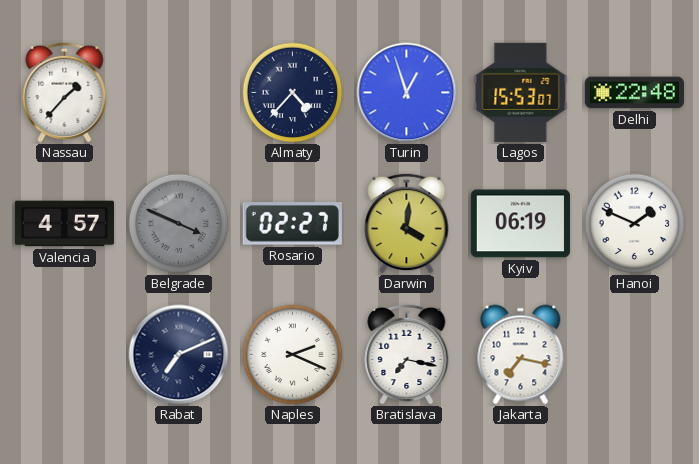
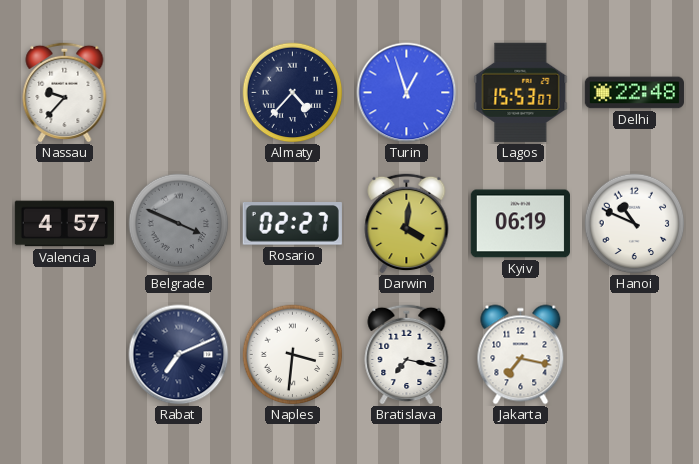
Nassau: 1:37 -> 9:37 (65, 92)
Hanoi: 1:49 -> 10:49 (635, 224)
Naples: 2:19 -> 3:31 (293, 355)
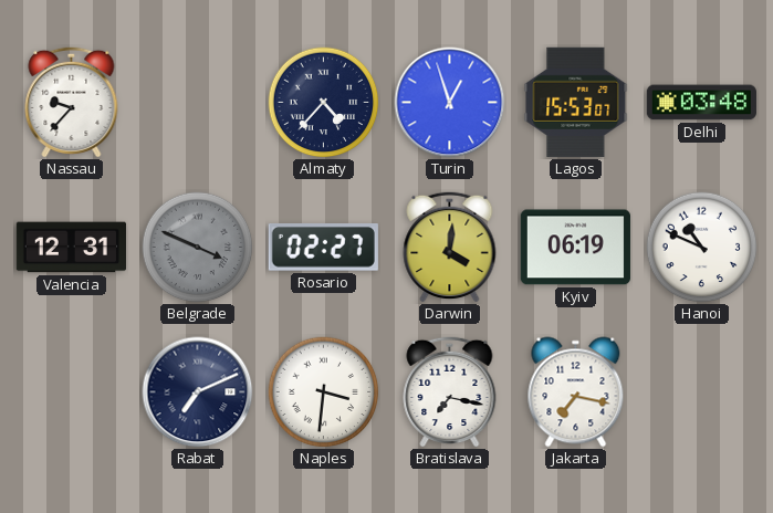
Delhi: 22:48 -> 03:48 (701, 103)
Valencia: 4:57 -> 12:31 (71, 248)
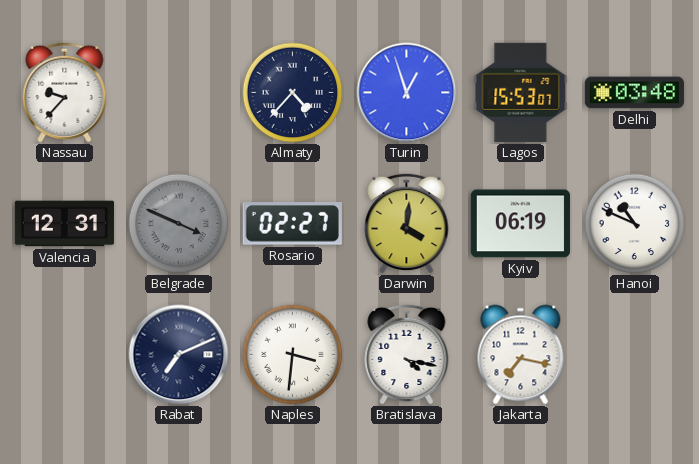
Bratislava: 7:17 -> 4:17 (407, 354)
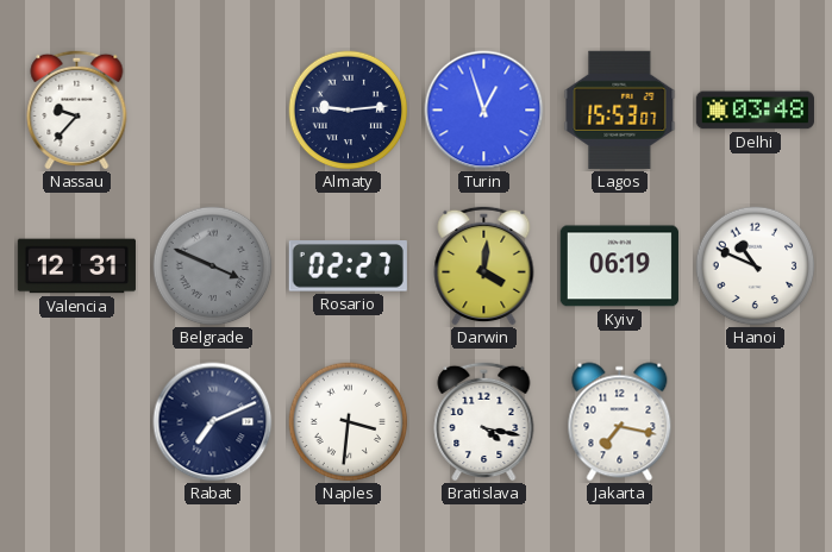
Almaty: 4:37 -> 9:14 (349, 111)
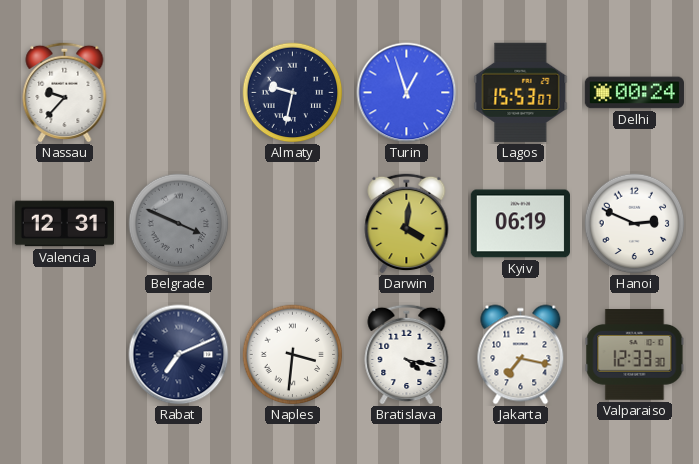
Almaty: 9:14 -> 9:32 (293, 93)
Delhi: 03:48 -> 00:24 (634, 93)
Rosario: 02:27 -> none (348, 266)
Hanoi: 10:49 -> 2:49 (635, 224)
Valparaiso: none -> 12:33 (635, 355)
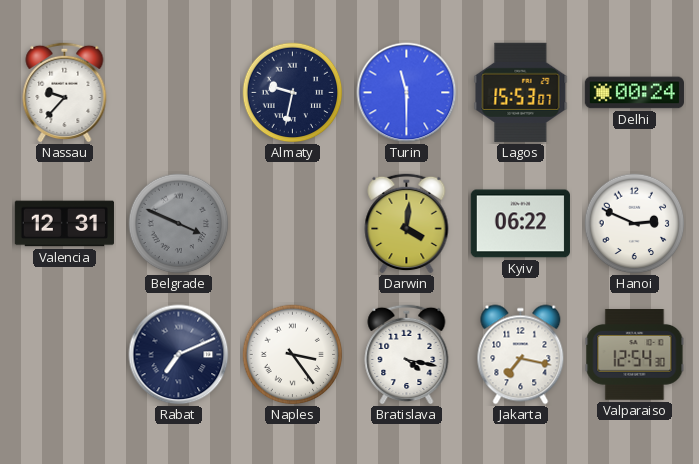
Turin: 12:57 -> 11:30 (407, 93)
Kyiv: 06:19 -> 06:22 (520, 224)
Naples: 3:31 -> 3:24 (293, 355)
Valparaiso: 12:33 -> 12:54 (635, 355)
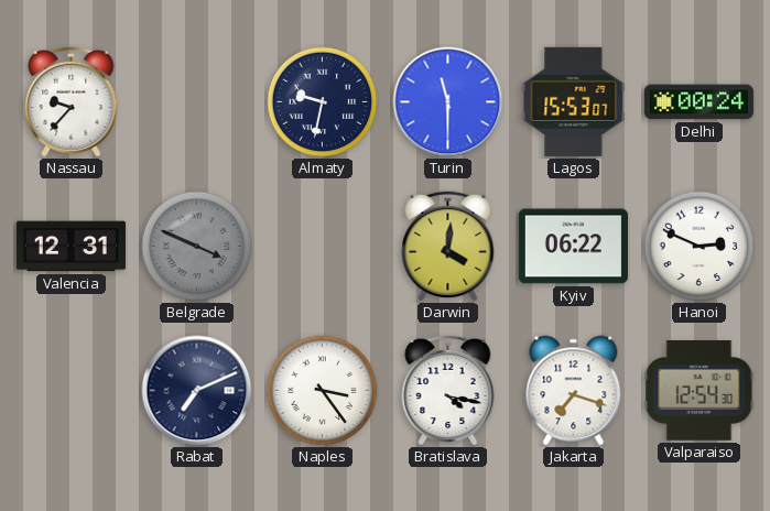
Jakarta: 7:17 -> 7:18 (574, 391)
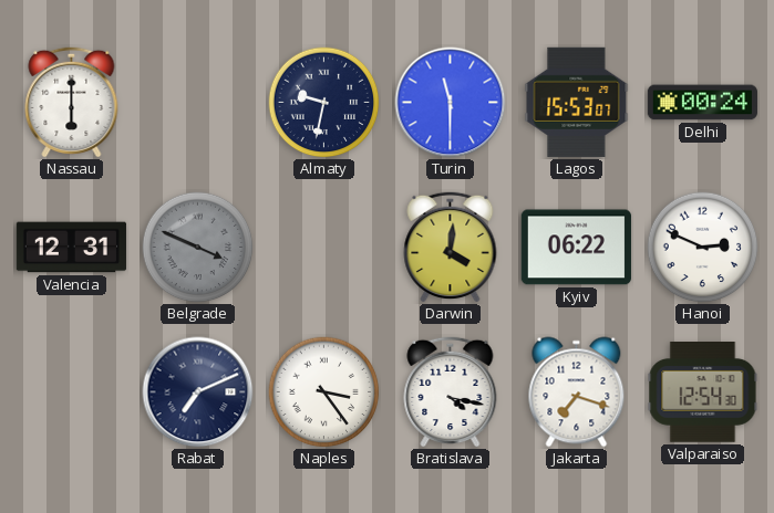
Nassau: 9:37 -> 6:00 (72, 102)
